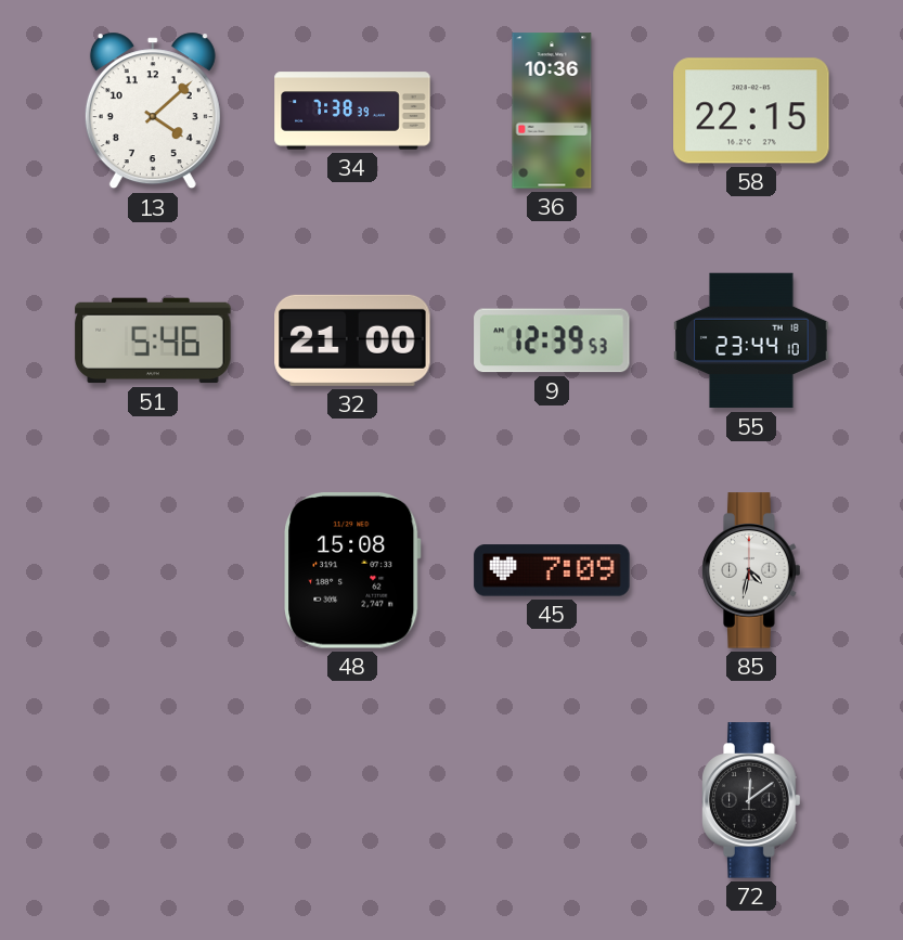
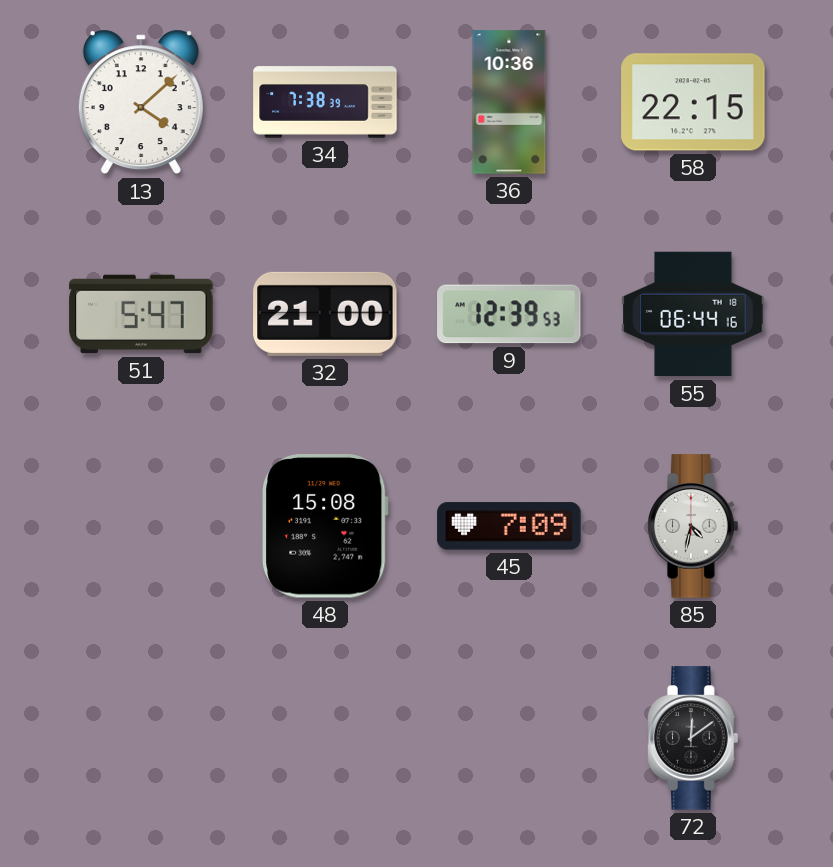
51: 5:46 -> 5:47 (141, 314)
55: 23:44 -> 06:44 (693, 314)
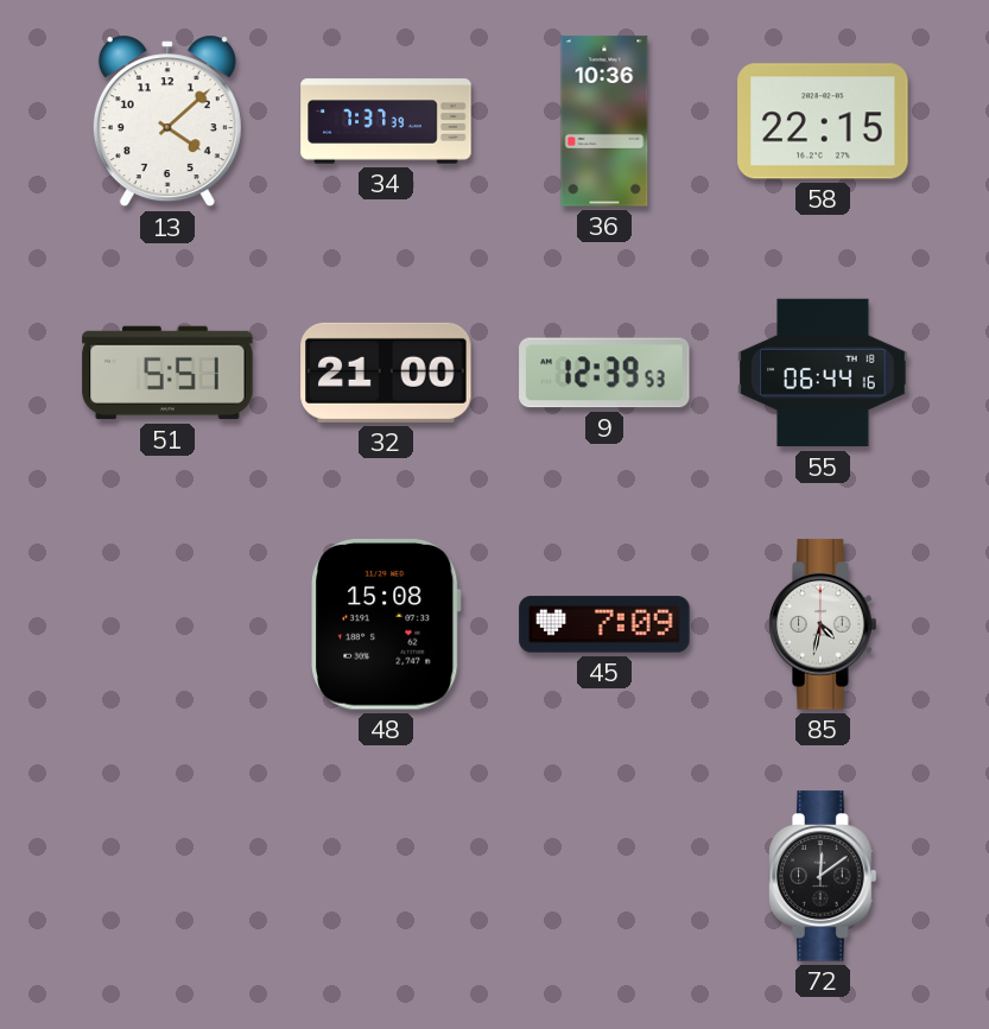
34: 7:38 -> 7:37 (386, 121)
51: 5:47 -> 5:51 (167, 373)
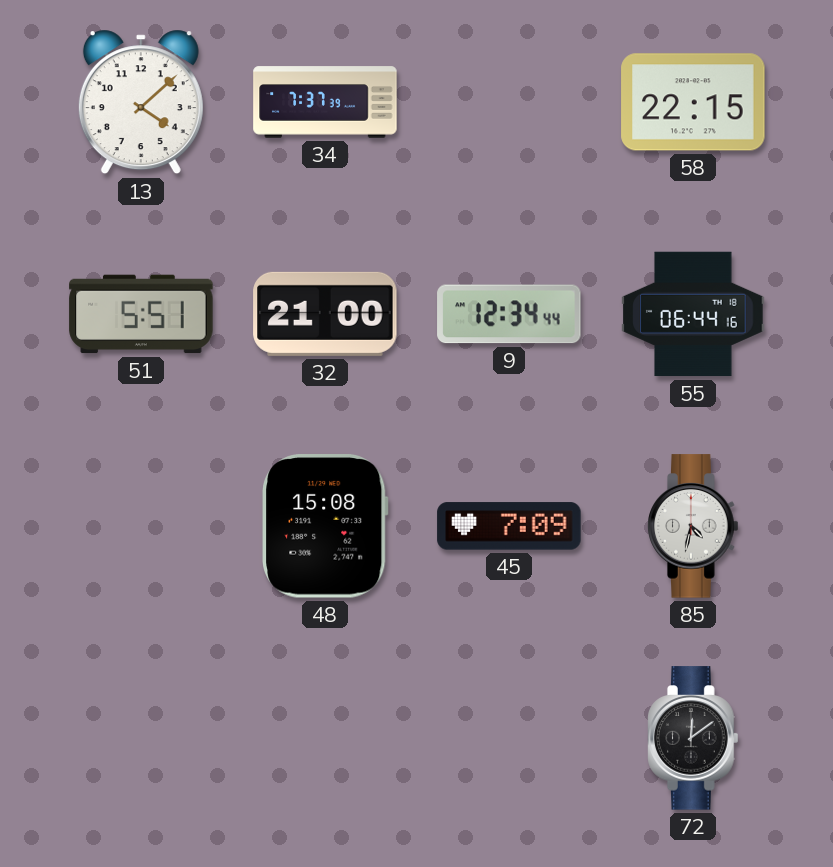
36: 10:36 -> none (604, 121)
9: 12:39 -> 12:34 (509, 314)
